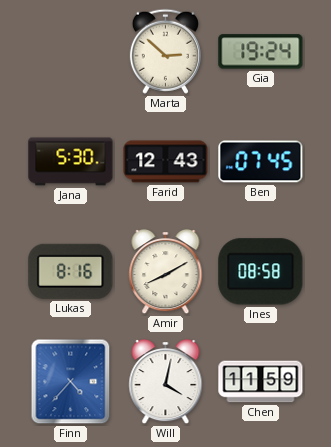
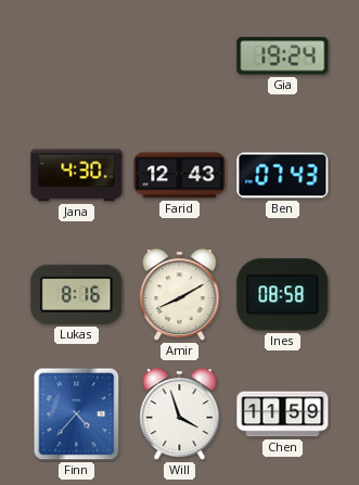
Marta: 2:52 -> none (165, 51)
Jana: 5:30 -> 4:30 (77, 176)
Ben: 07:45 -> 07:43 (283, 176)
Will: 4:02 -> 3:57 (180, 414)
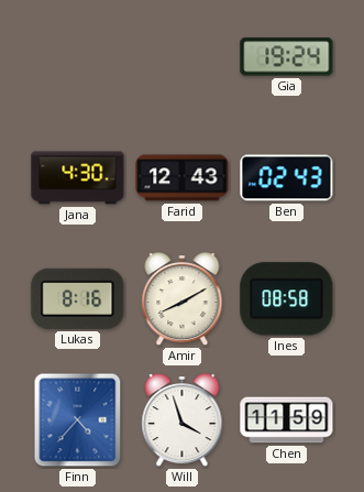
Ben: 07:43 -> 02:43 (287, 178)
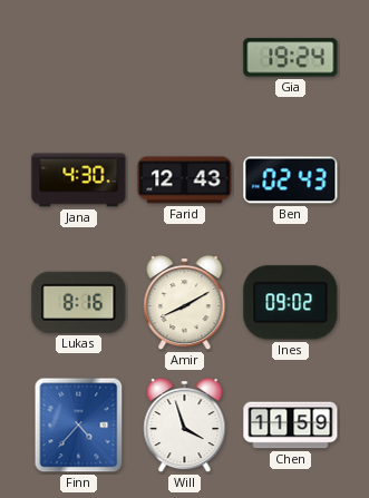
Ines: 08:58 -> 09:02 (291, 303)
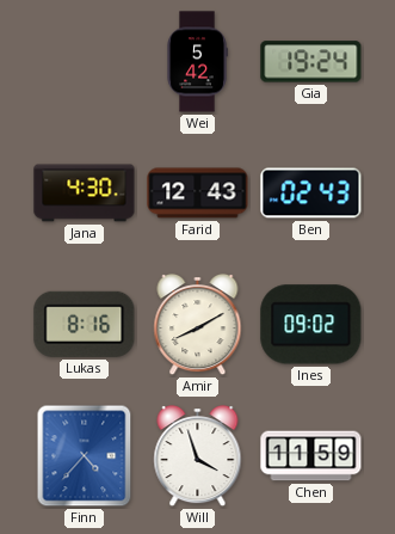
Wei: none -> 5:42 (197, 62)
